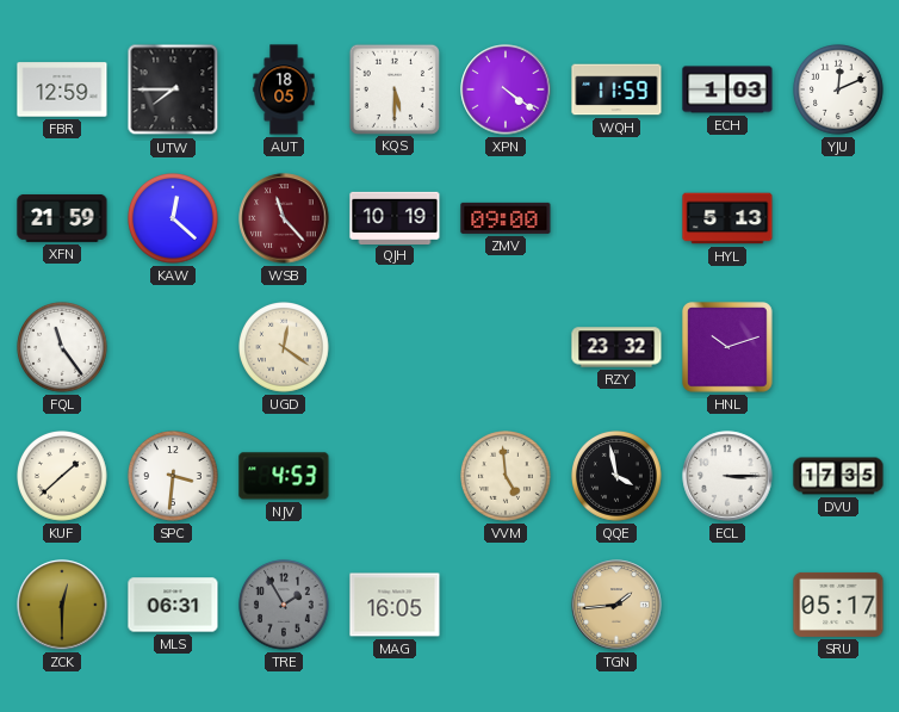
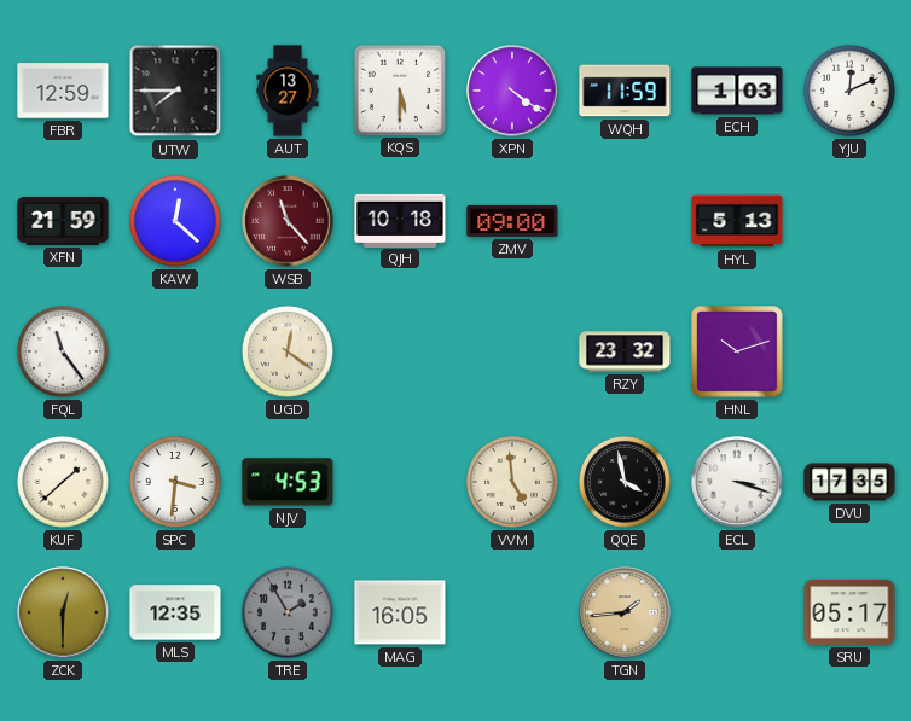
AUT: 18:05 -> 13:27 (288, 91)
QJH: 10:19 -> 10:18 (400, 220)
ECL: 3:15 -> 3:18 (737, 482)
MLS: 06:31 -> 12:35 (175, 612)
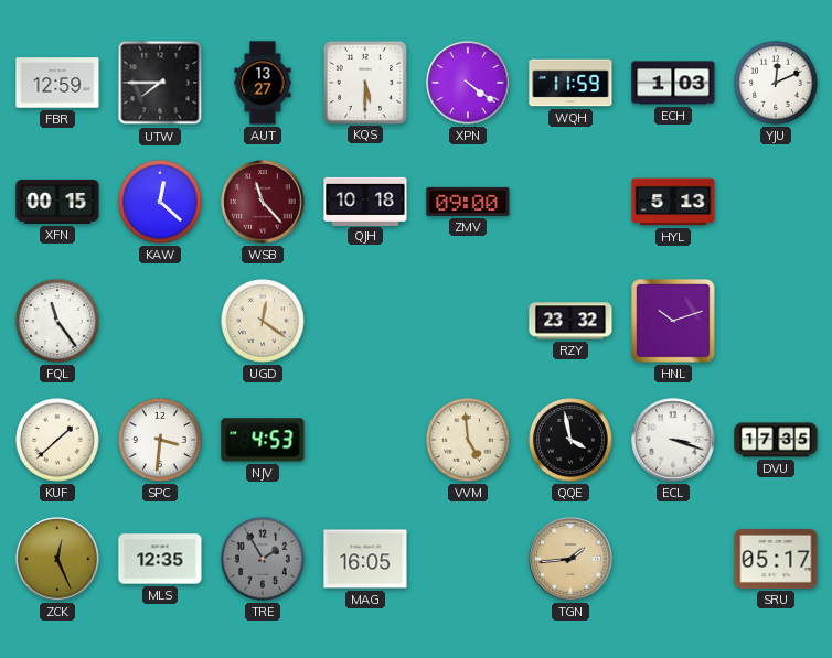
XFN: 21:59 -> 00:15 (57, 202)
ZCK: 12:30 -> 12:26 (57, 559)
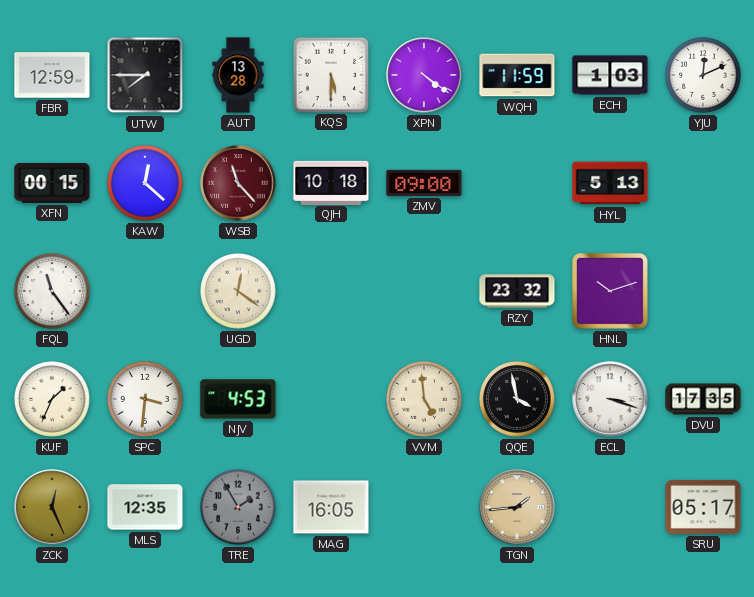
AUT: 13:27 -> 13:28 (238, 75)
KUF: 1:38 -> 1:34 (53, 400)
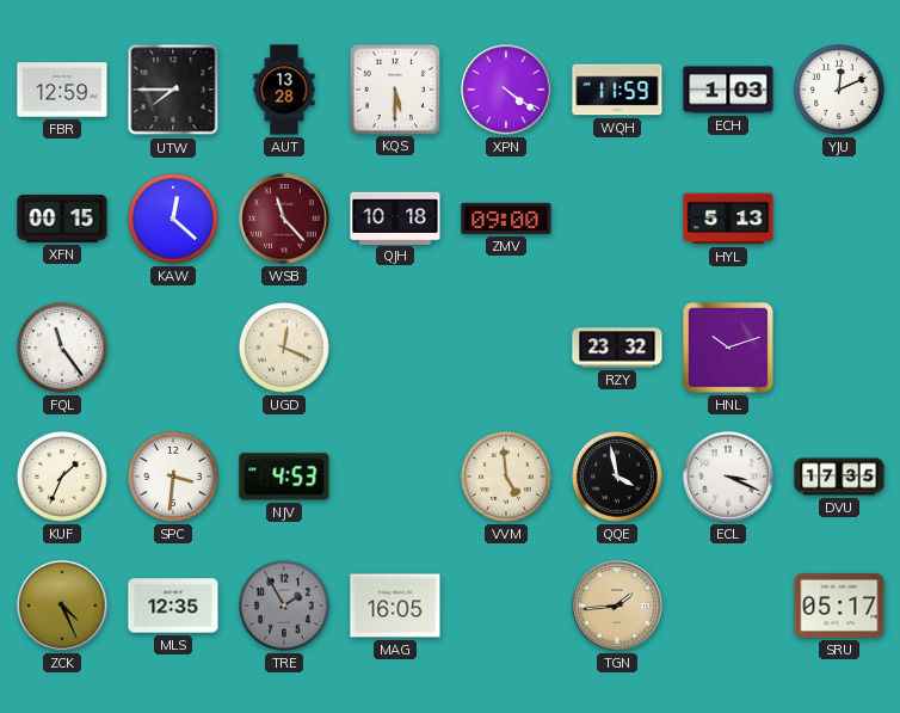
UGD: 12:21 -> 12:19 (285, 349)
ECL: 3:18 -> 3:19 (728, 477)
ZCK: 12:26 -> 4:26 (62, 606)
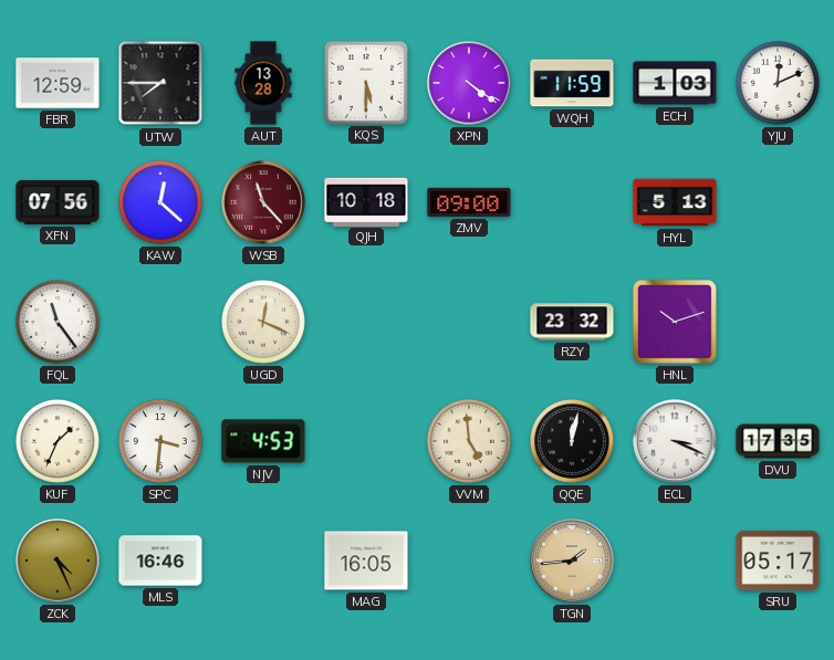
XFN: 00:15 -> 07:56 (58, 202)
QQE: 3:58 -> 12:02 (573, 442)
MLS: 12:35 -> 16:46 (160, 561)
TRE: 1:55 -> none (285, 607)
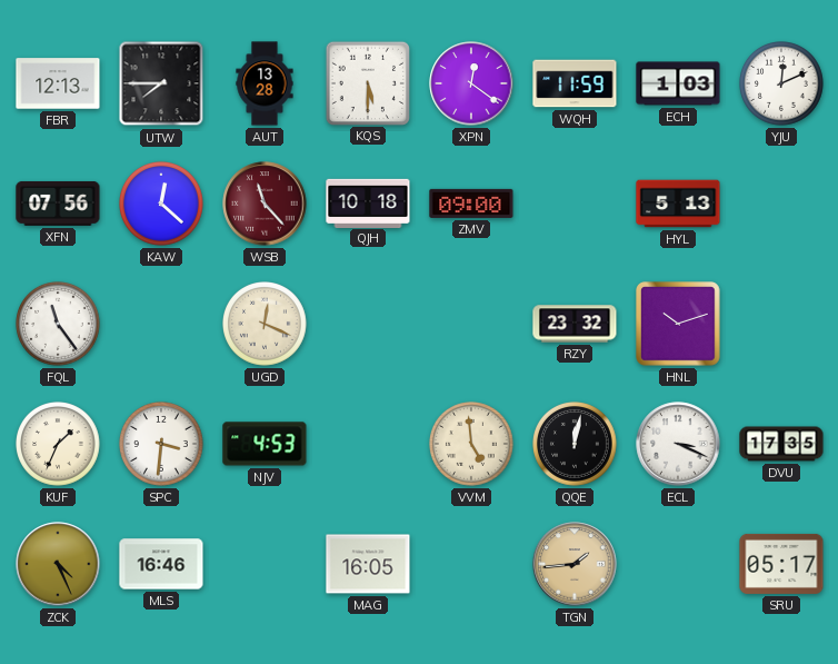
FBR: 12:59 -> 12:13 (58, 83)
XPN: 4:21 -> 12:21 (471, 83)
